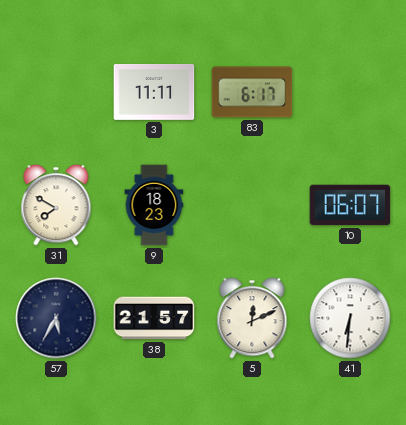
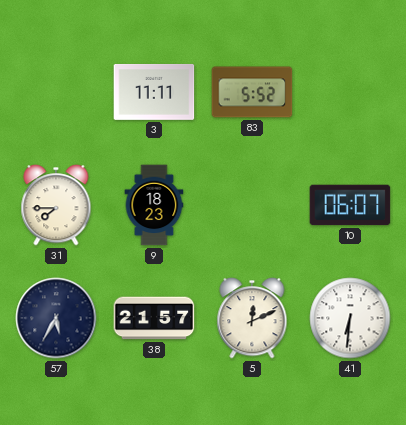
83: 6:17 -> 5:52 (252, 92)
31: 7:50 -> 7:45 (56, 205)
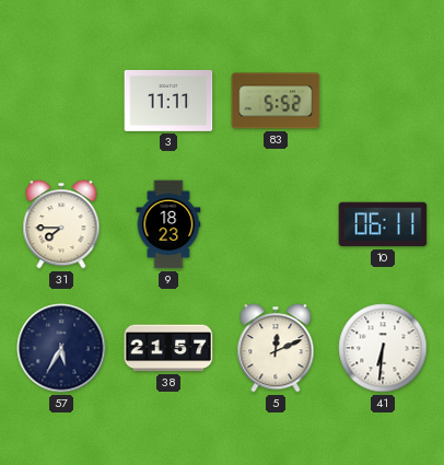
10: 06:07 -> 06:11 (383, 224)
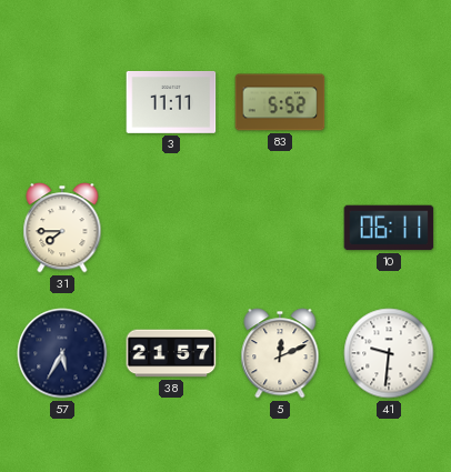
9: 18:23 -> none (168, 224)
41: 6:31 -> 9:31 (389, 353)
